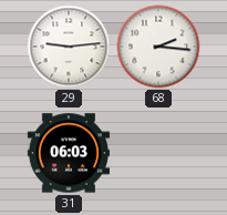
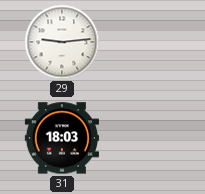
68: 2:16 -> none (158, 47)
31: 06:03 -> 18:03 (61, 138)
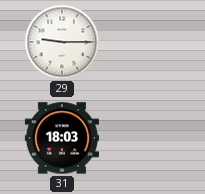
29: 9:14 -> 9:15 (62, 42)
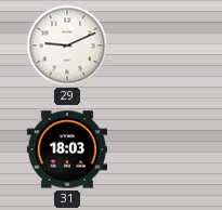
29: 9:15 -> 9:11 (67, 45)
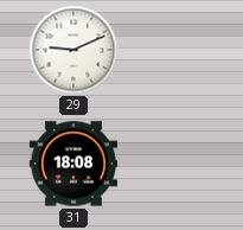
31: 18:03 -> 18:08 (72, 164)
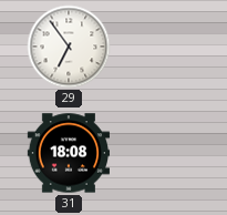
29: 9:11 -> 6:54 (69, 47)
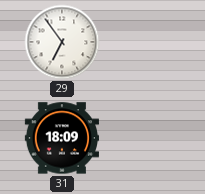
31: 18:08 -> 18:09 (61, 138)
